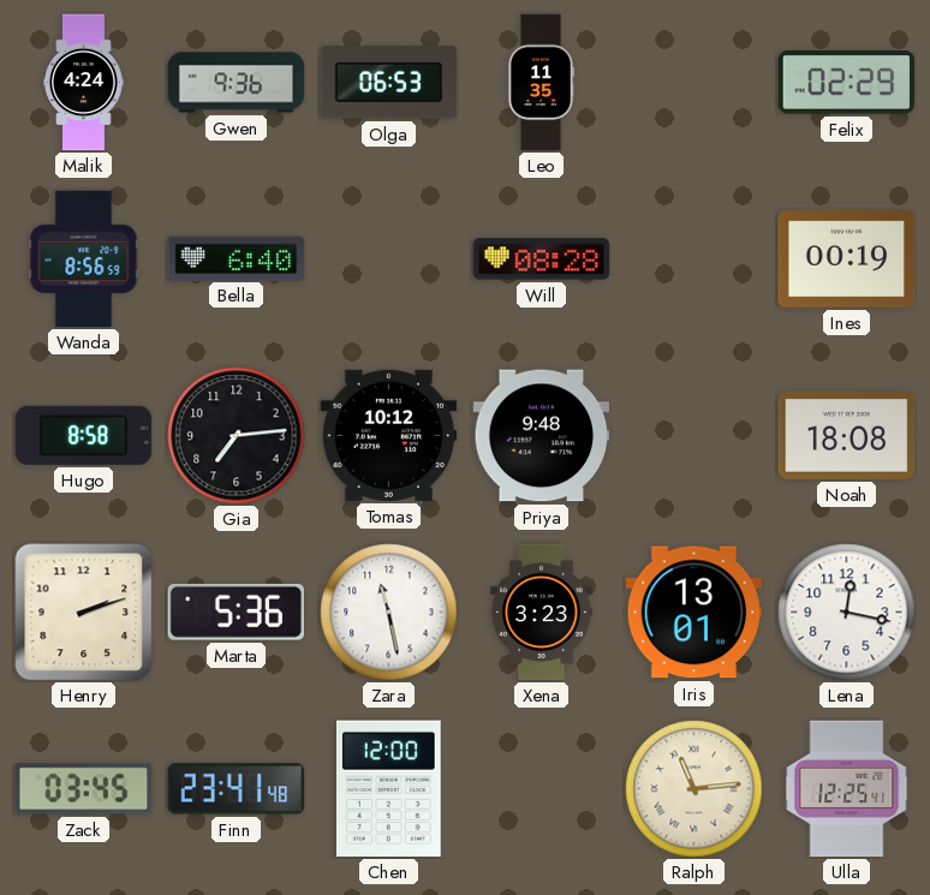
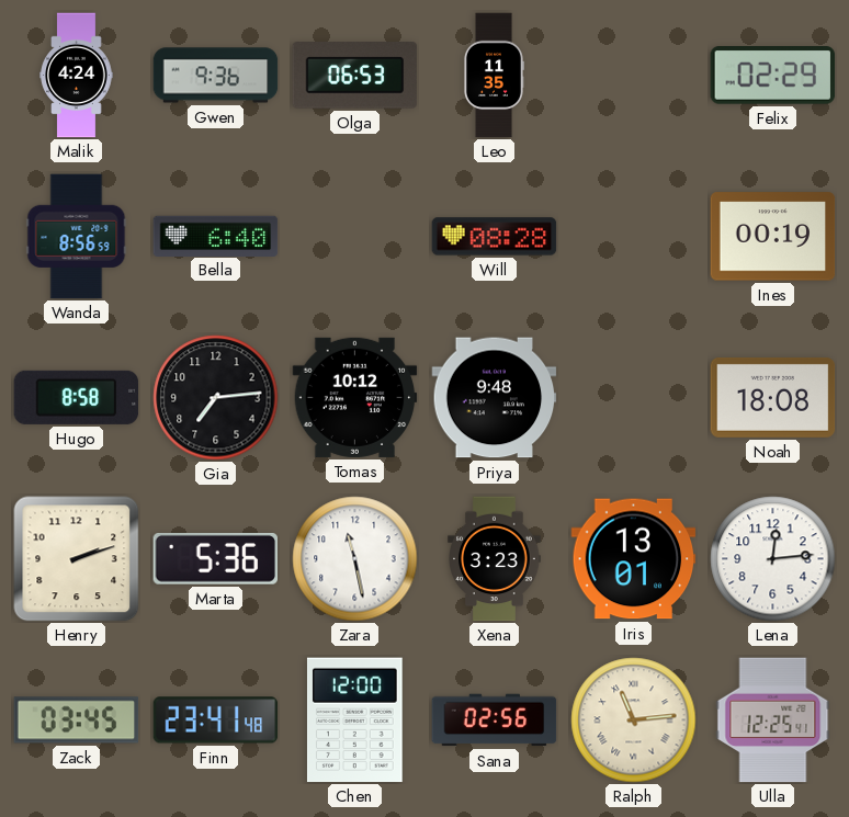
Lena: 12:17 -> 12:14 (773, 559)
Sana: none -> 02:56 (495, 720)
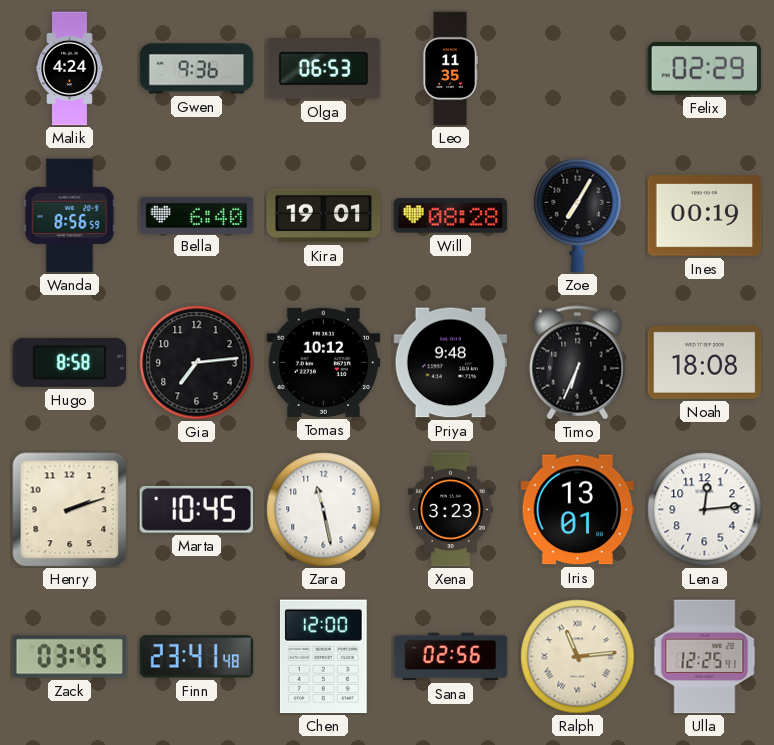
Kira: none -> 19:01 (324, 216)
Zoe: none -> 7:05 (578, 216)
Timo: none -> 6:34 (578, 363)
Marta: 5:36 -> 10:45 (196, 509)
